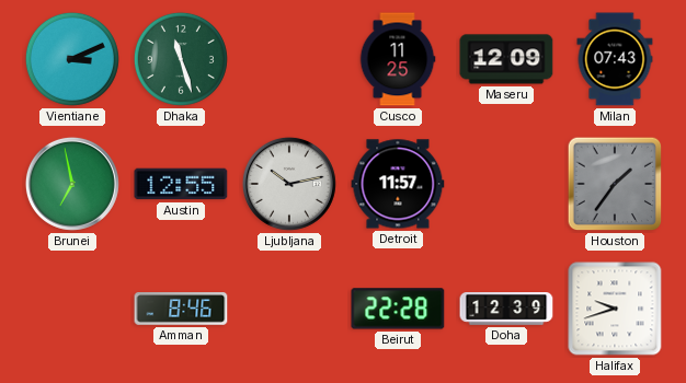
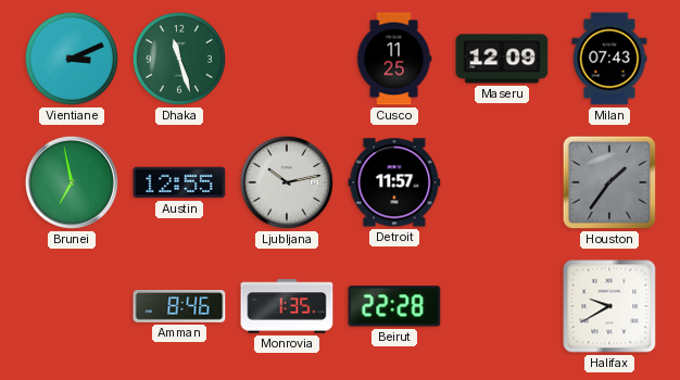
Monrovia: none -> 1:35 (287, 306)
Doha: 12:39 -> none (506, 310)
Halifax: 9:42 -> 9:40 (609, 306)
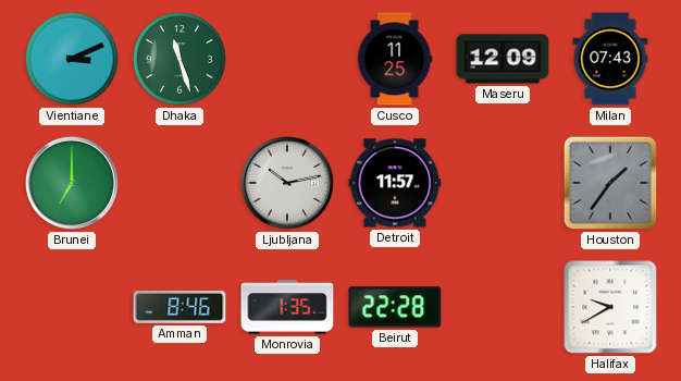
Brunei: 6:58 -> 7:00 (72, 183)
Austin: 12:55 -> none (179, 182)
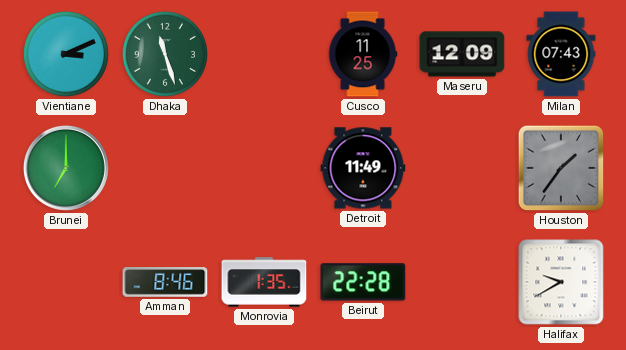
Ljubljana: 10:13 -> none (287, 183)
Detroit: 11:57 -> 11:49 (363, 168)
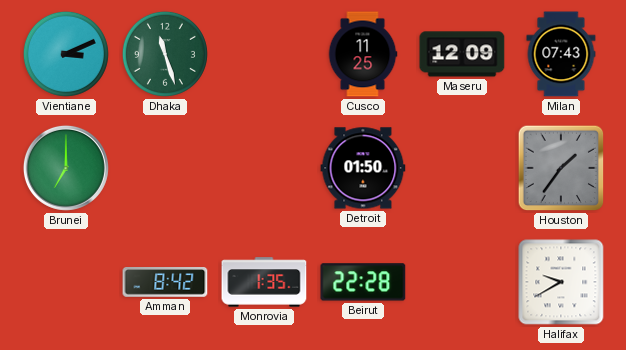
Detroit: 11:49 -> 01:50 (363, 168)
Amman: 8:46 -> 8:42 (165, 282)
